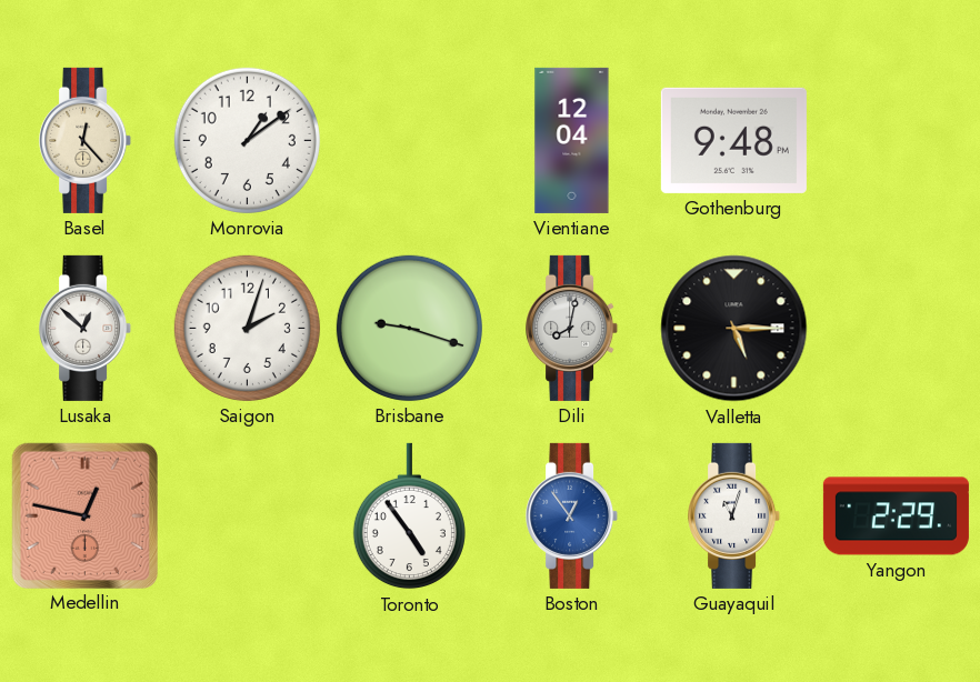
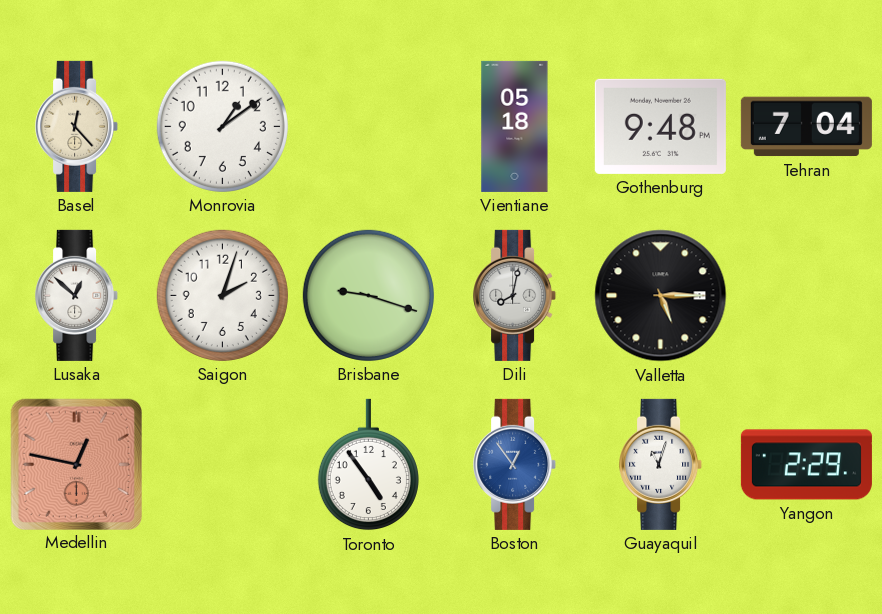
Vientiane: 12:04 -> 05:18 (515, 126)
Tehran: none -> 7:04 (806, 127)
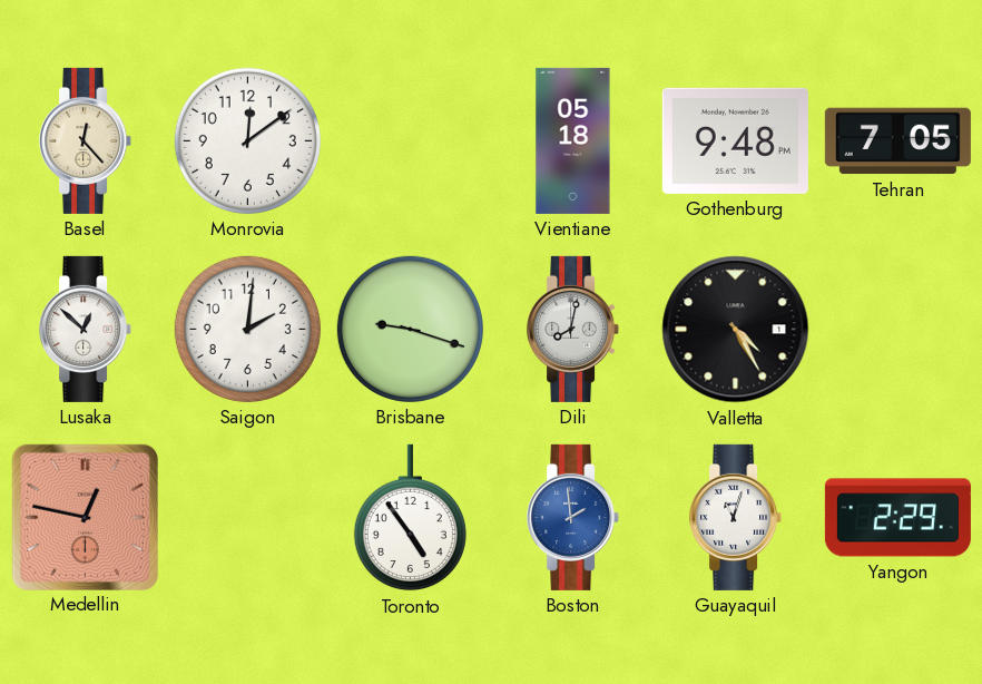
Monrovia: 1:09 -> 12:09 (247, 140)
Tehran: 7:04 -> 7:05 (897, 141)
Saigon: 2:03 -> 2:01 (247, 329)
Valletta: 5:15 -> 4:25 (736, 330)
Boston: 12:54 -> 1:59 (573, 517)
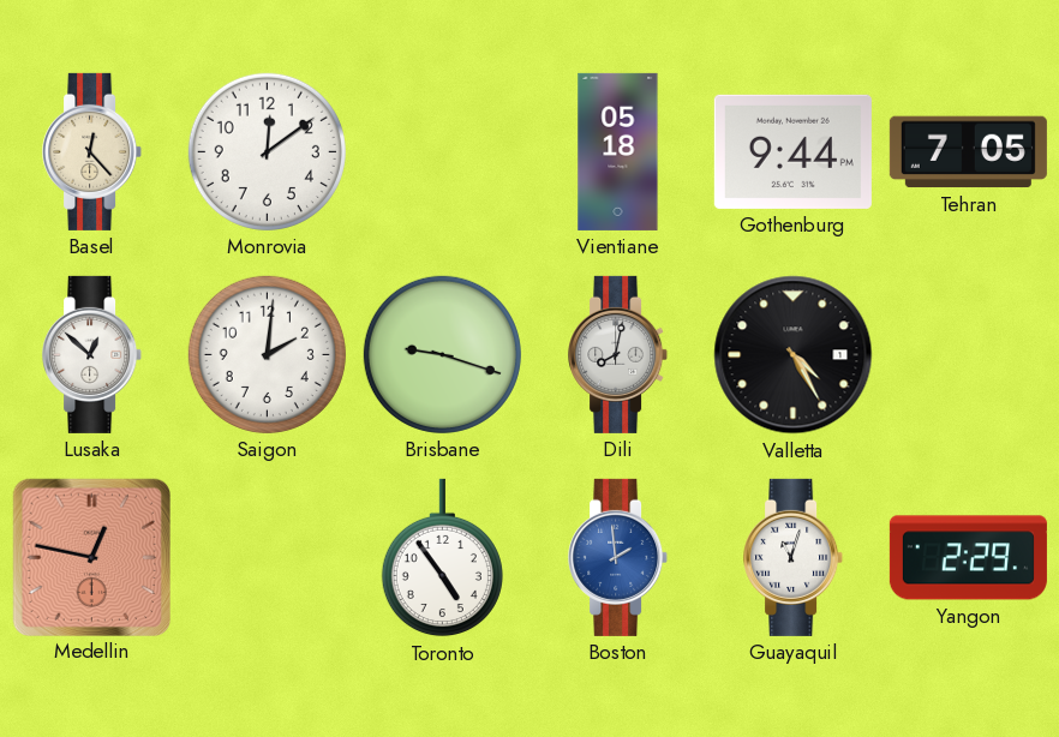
Gothenburg: 9:48 -> 9:44 (792, 151)
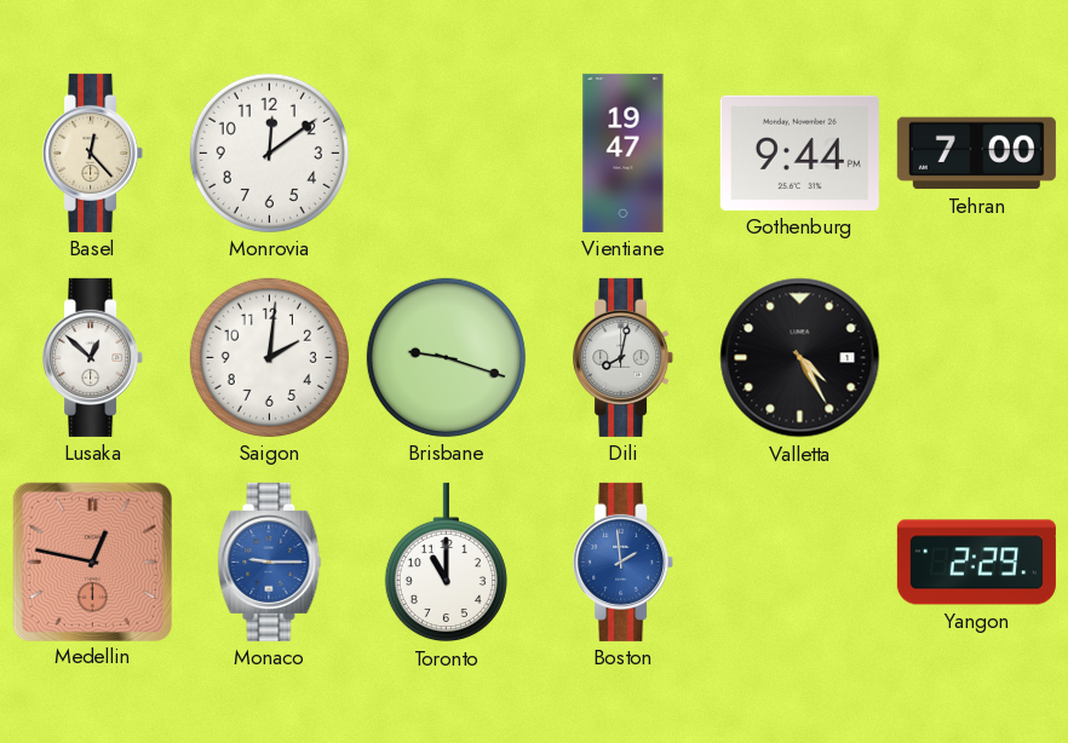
Vientiane: 05:18 -> 19:47 (624, 152)
Tehran: 7:05 -> 7:00 (976, 154)
Monaco: none -> 9:15 (270, 561)
Toronto: 4:54 -> 11:00 (446, 563)
Guayaquil: 11:03 -> none (794, 557)
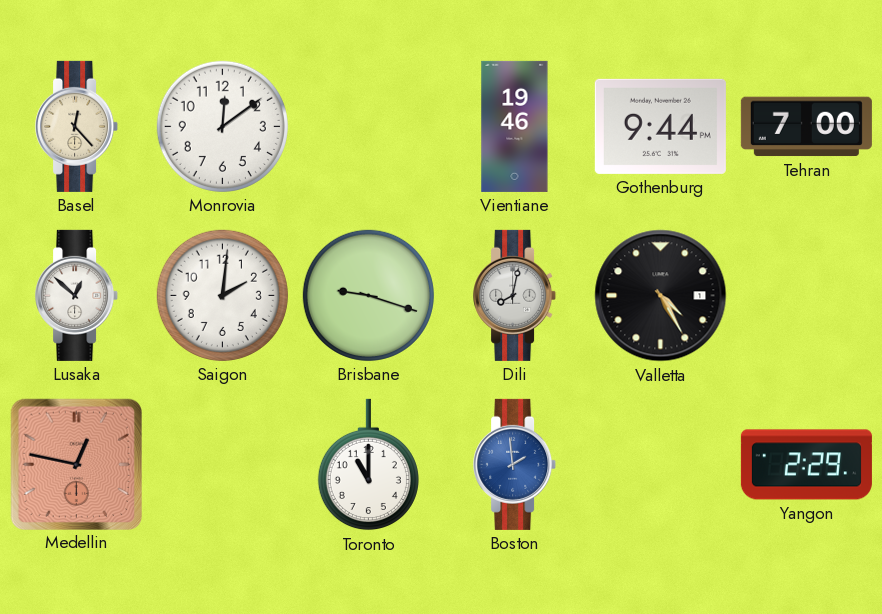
Vientiane: 19:47 -> 19:46 (515, 126)
Monaco: 9:15 -> none (270, 561)
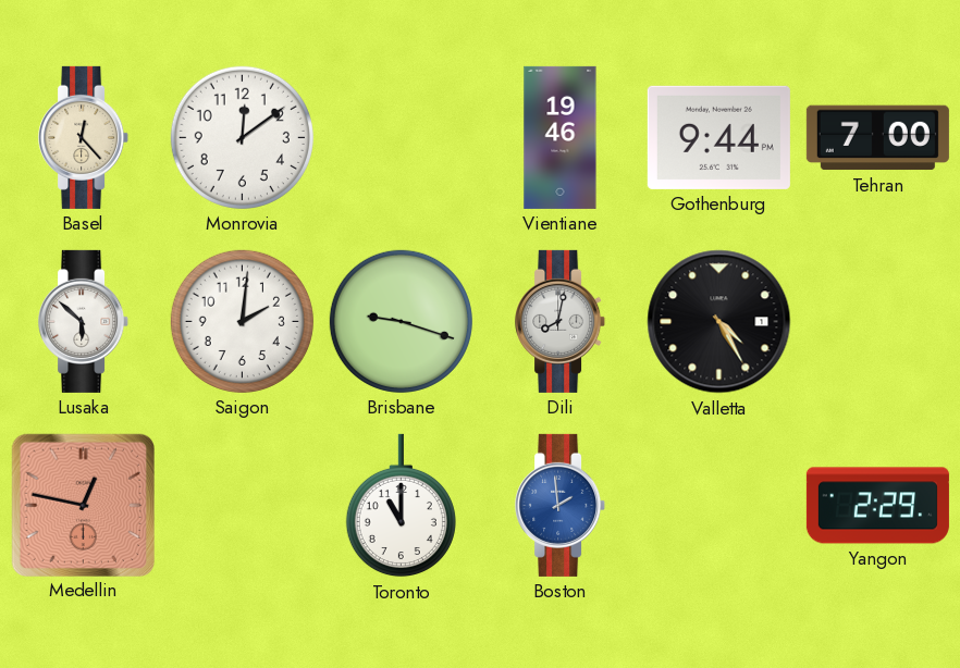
Lusaka: 12:52 -> 5:52 (84, 321)
